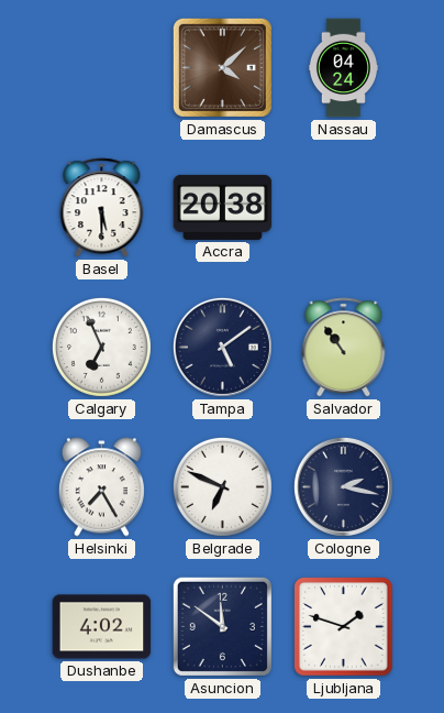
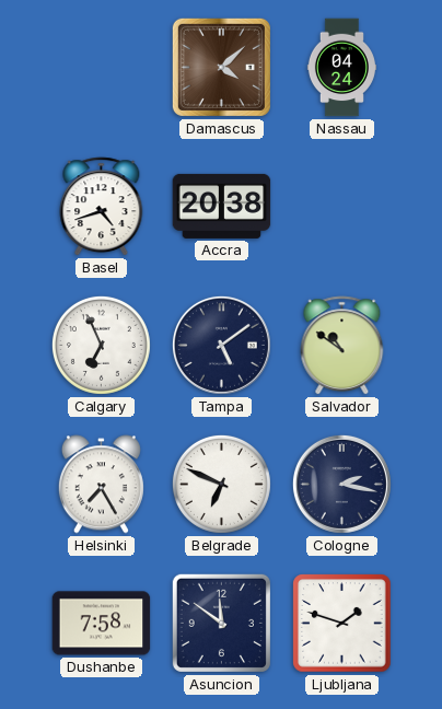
Basel: 5:30 -> 4:42 (102, 207)
Salvador: 10:54 -> 10:51 (342, 346)
Dushanbe: 4:02 -> 7:58 (102, 624)
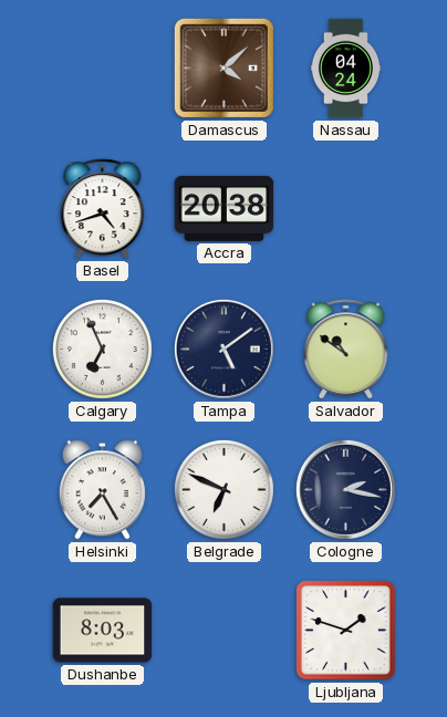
Dushanbe: 7:58 -> 8:03 (103, 631)
Asuncion: 11:51 -> none (221, 623)
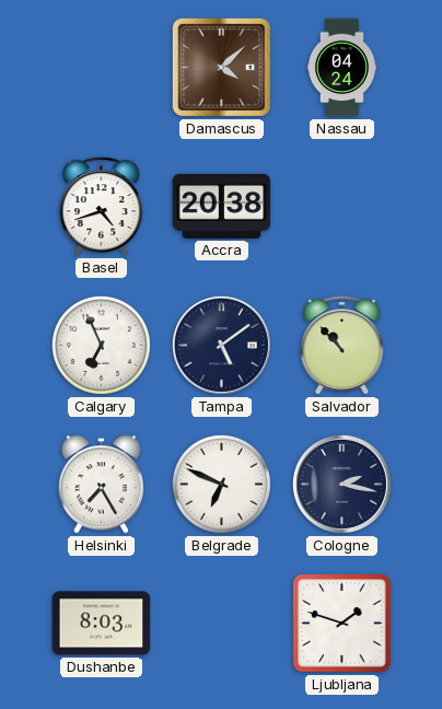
Salvador: 10:51 -> 10:53 (342, 346)
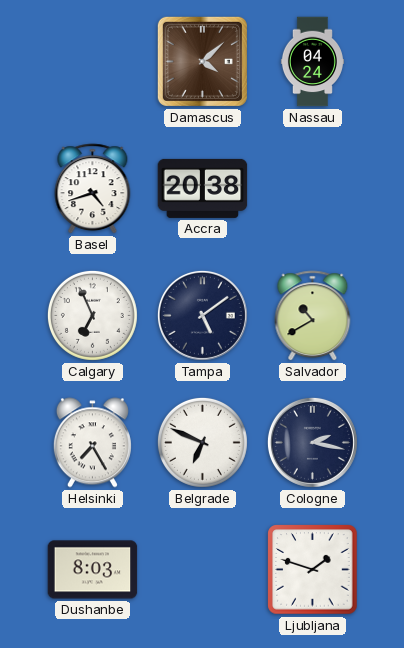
Salvador: 10:53 -> 10:40 (313, 316)
